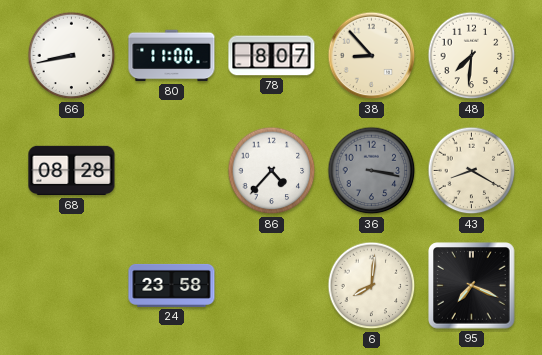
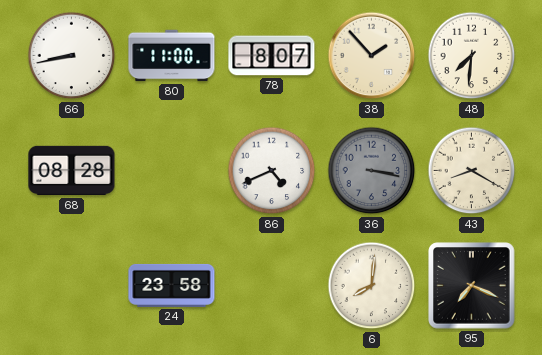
38: 8:53 -> 1:53 (372, 56)
86: 4:37 -> 4:41 (272, 171)
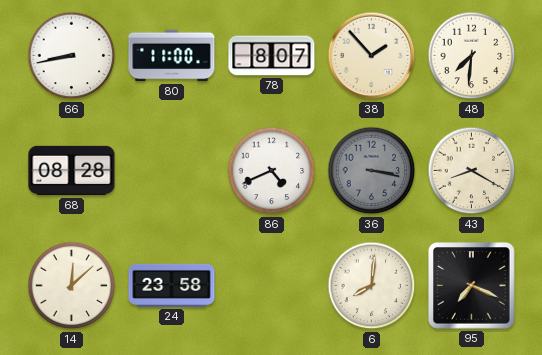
14: none -> 12:08 (72, 286)
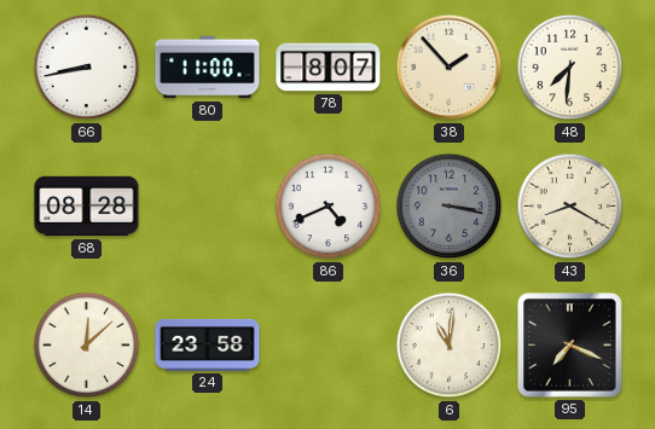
6: 8:01 -> 11:01 (450, 346)
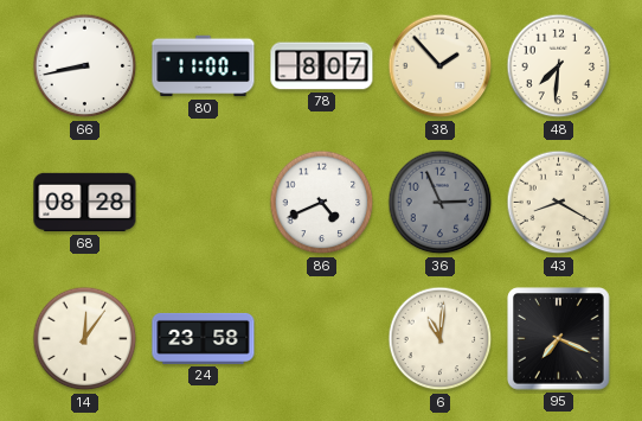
36: 3:17 -> 2:56 (441, 203)
14: 12:08 -> 12:06 (85, 339)
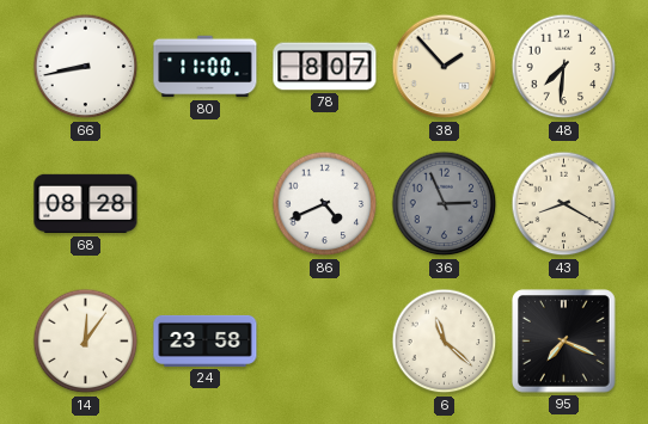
6: 11:01 -> 11:22 (445, 342)
